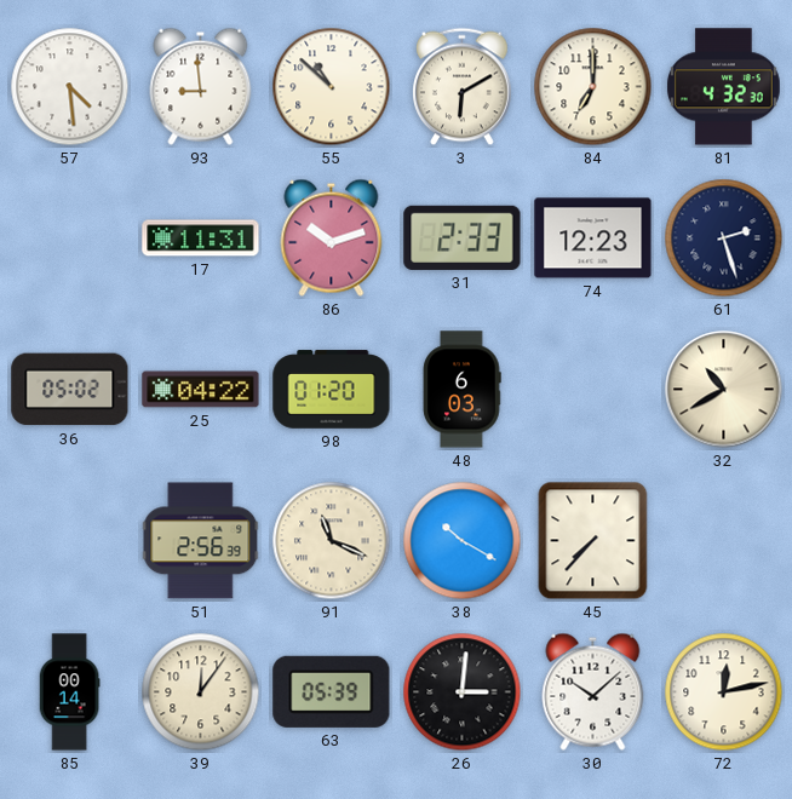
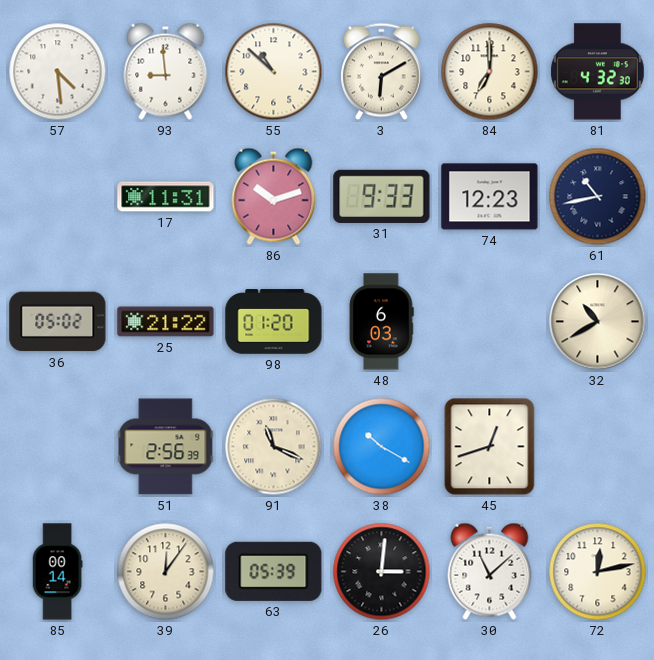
31: 2:33 -> 9:33 (382, 196)
61: 2:27 -> 10:43 (598, 197)
25: 04:22 -> 21:22 (166, 322)
45: 7:37 -> 12:42 (490, 447)
30: 10:08 -> 11:08 (490, 571)
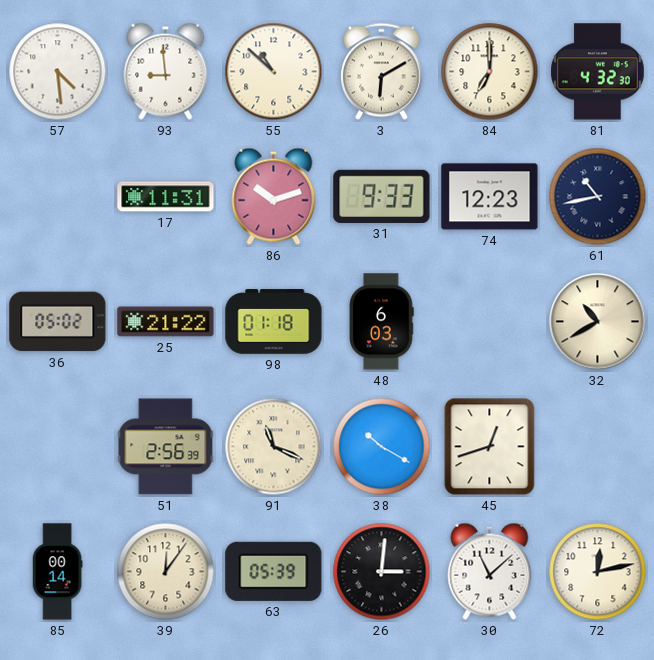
98: 01:20 -> 01:18 (274, 322)
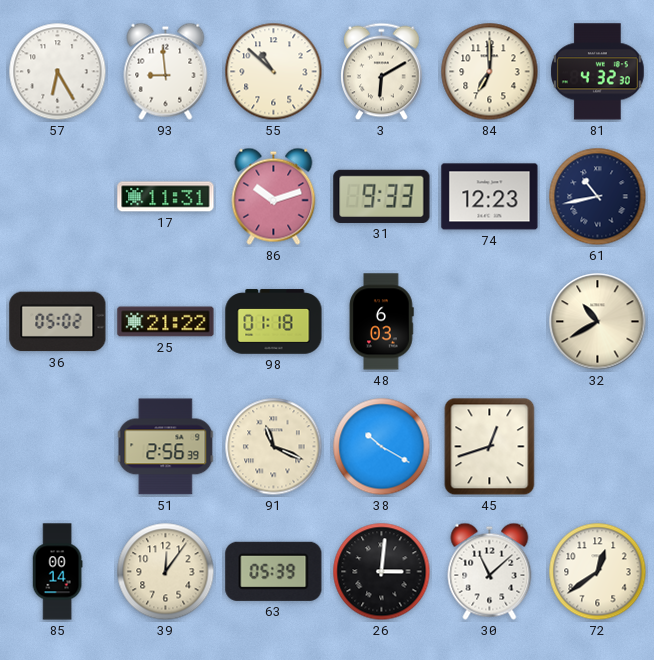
57: 4:29 -> 6:25 (58, 72)
72: 12:13 -> 12:39 (598, 572)
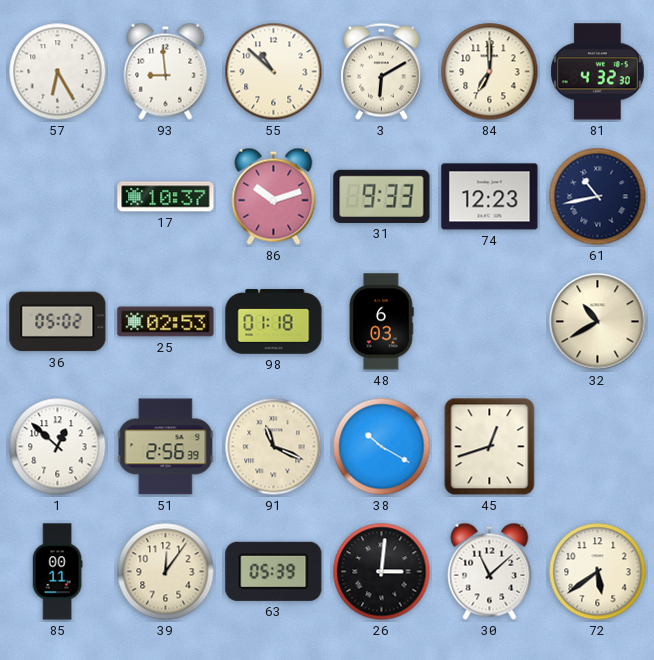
17: 11:31 -> 10:37 (166, 197)
25: 21:22 -> 02:53 (166, 322)
1: none -> 12:52 (58, 447)
85: 00:14 -> 00:11 (57, 572)
72: 12:39 -> 5:39 (598, 572)
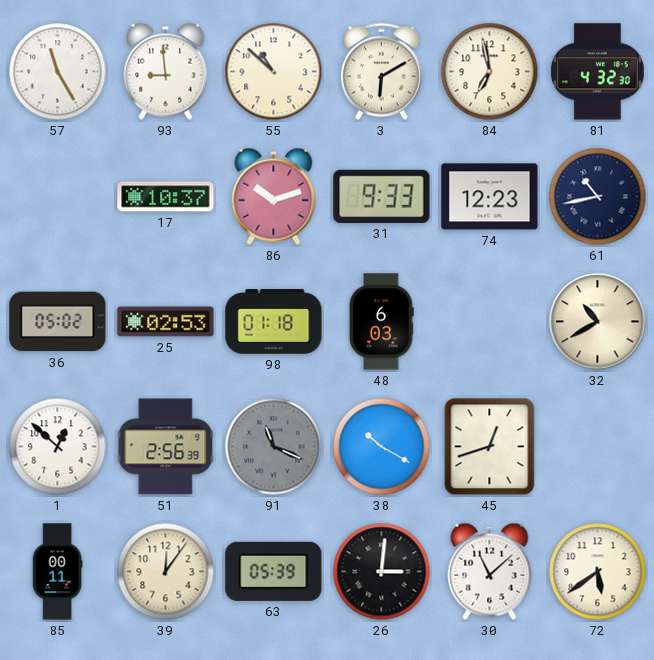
57: 6:25 -> 11:25 (58, 72)
84: 7:00 -> 6:58 (490, 72)
91 dial: cream -> grey (274, 447)
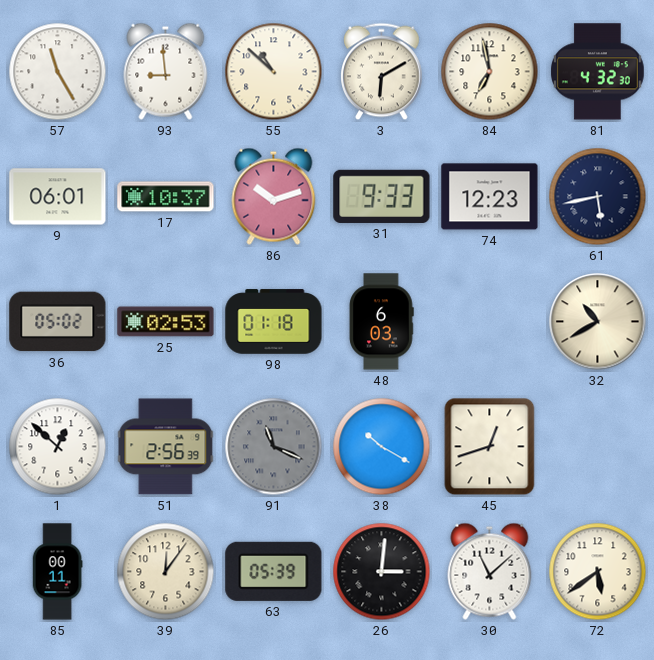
9: none -> 06:01 (58, 197)
61: 10:43 -> 5:43 (598, 197)
